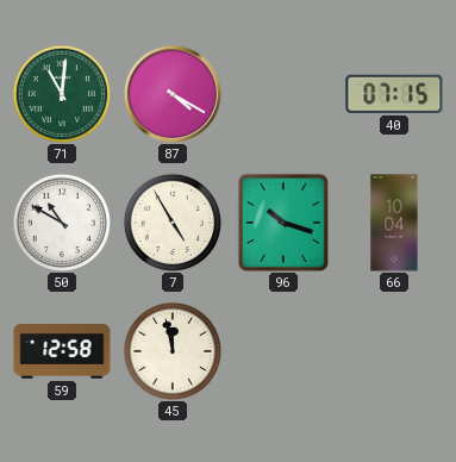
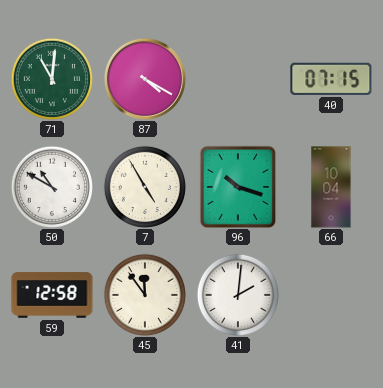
45: 11:58 -> 11:54 (145, 295)
41: none -> 2:01 (238, 295)
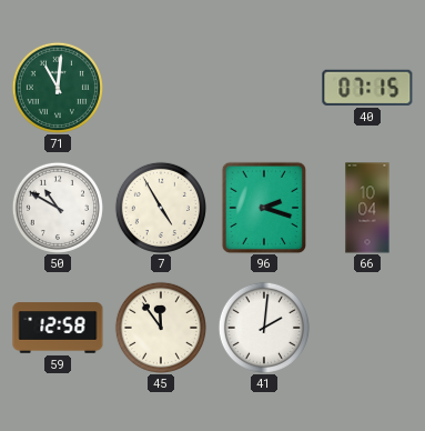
87: 4:20 -> none (145, 79)
96: 10:18 -> 2:18 (264, 208)
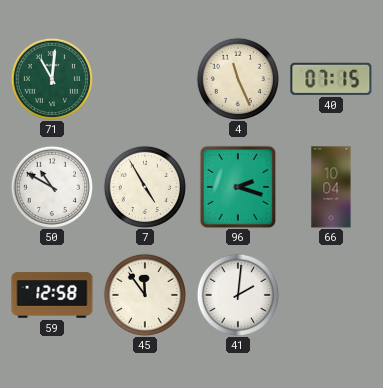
4: none -> 11:26 (238, 79)
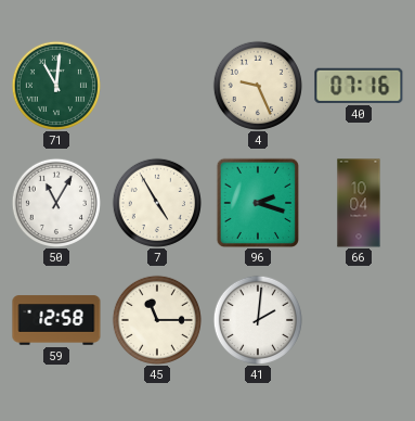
4: 11:26 -> 9:26 (258, 86)
40: 07:15 -> 07:16 (359, 86)
50: 10:50 -> 11:05 (56, 203)
45: 11:54 -> 11:15 (157, 320)
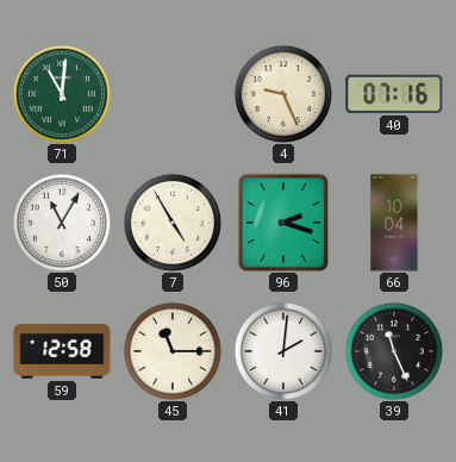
39: none -> 11:26 (394, 351)
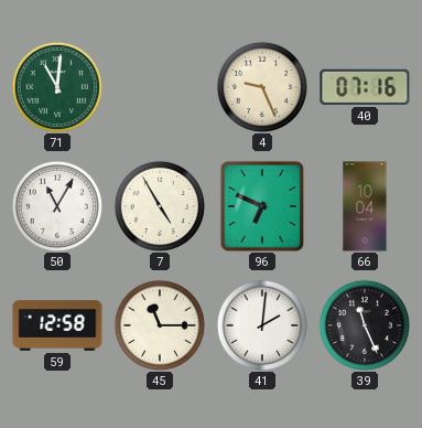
96: 2:18 -> 6:49 (262, 206)
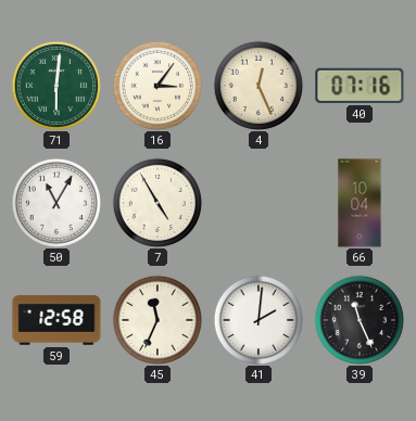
71: 11:01 -> 6:01 (56, 86)
16: none -> 3:06 (157, 86)
4: 9:26 -> 12:26 (259, 86)
96: 6:49 -> none (262, 206)
45: 11:15 -> 11:34 (157, 320)
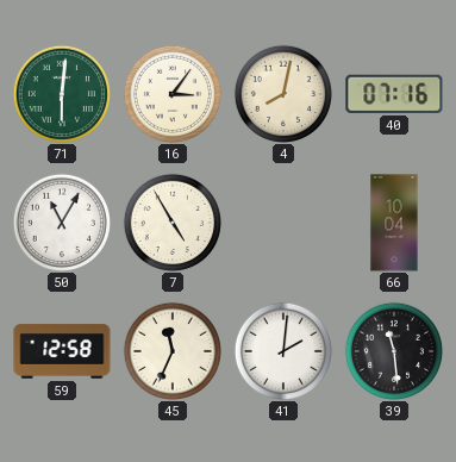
4: 12:26 -> 8:02 (283, 94)
39: 11:26 -> 11:29 (394, 351)
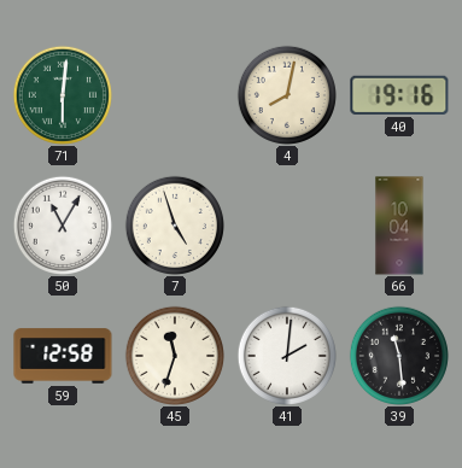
16: 3:06 -> none (173, 94)
40: 07:16 -> 19:16 (399, 95)
7: 4:55 -> 4:57 (175, 226)
45: 11:34 -> 11:33 (175, 356)
